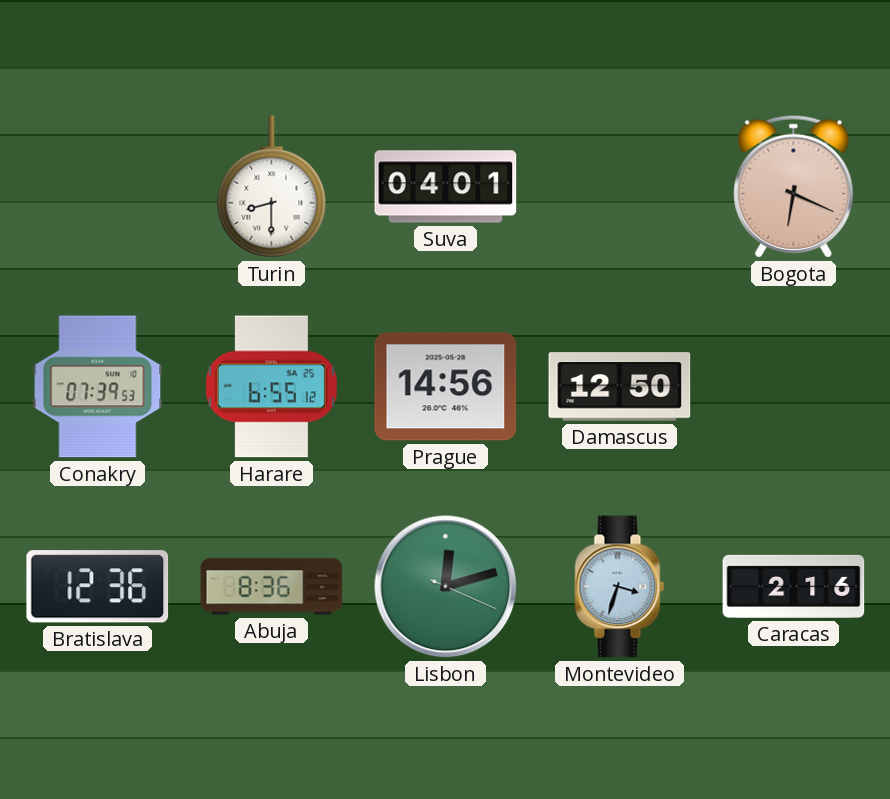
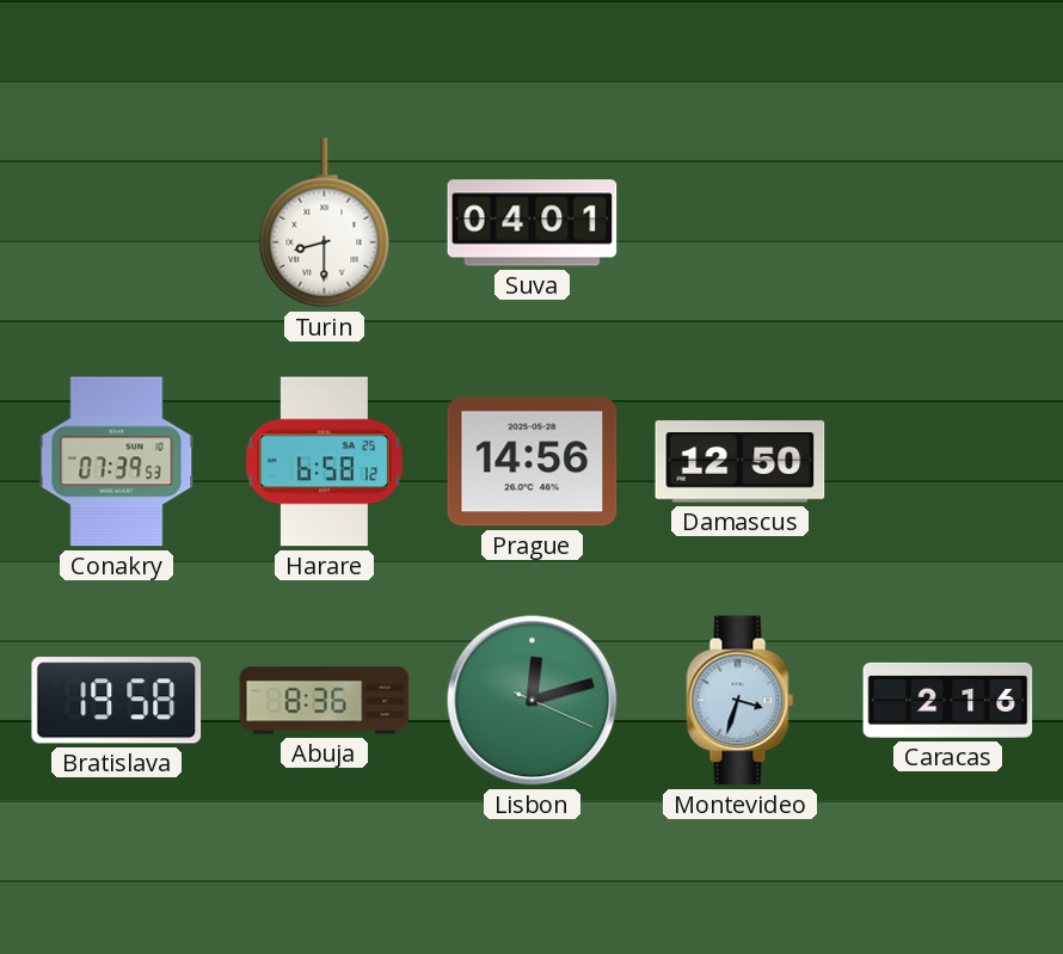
Bogota: 6:19 -> none (794, 186)
Harare: 6:55 -> 6:58 (324, 462)
Bratislava: 12:36 -> 19:58 (117, 701)
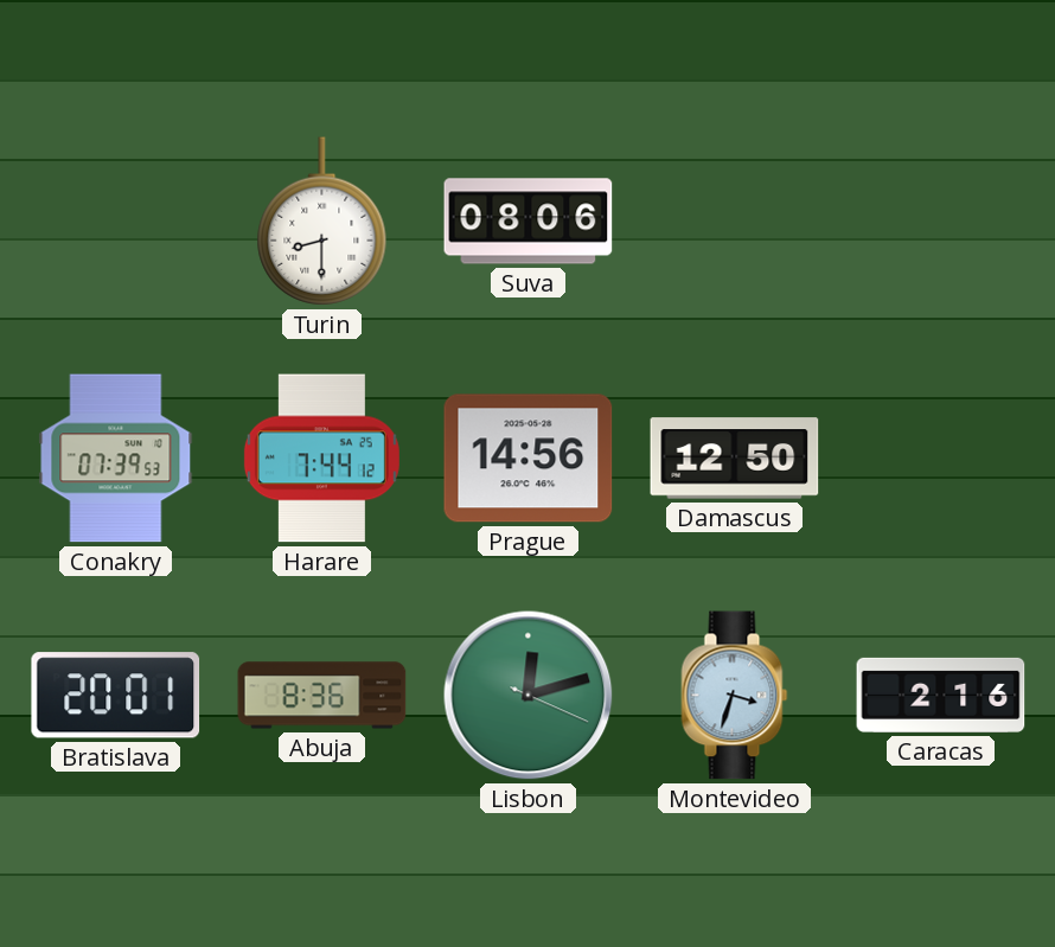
Suva: 04:01 -> 08:06 (529, 222)
Harare: 6:58 -> 7:44 (321, 459)
Bratislava: 19:58 -> 20:01 (116, 696)
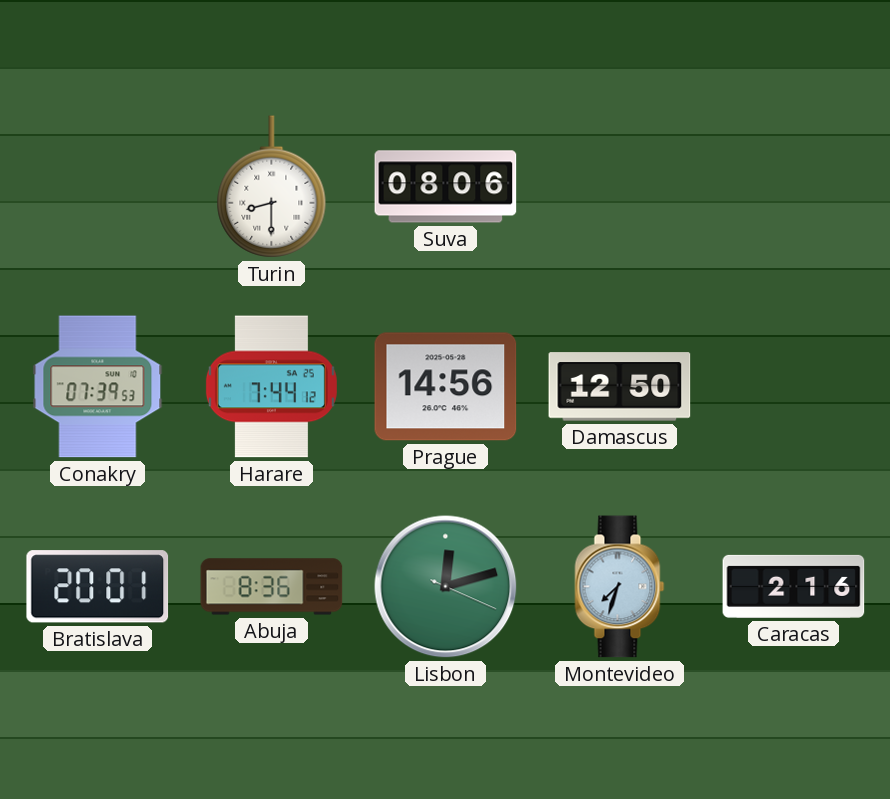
Montevideo: 3:33 -> 7:33 (620, 587)
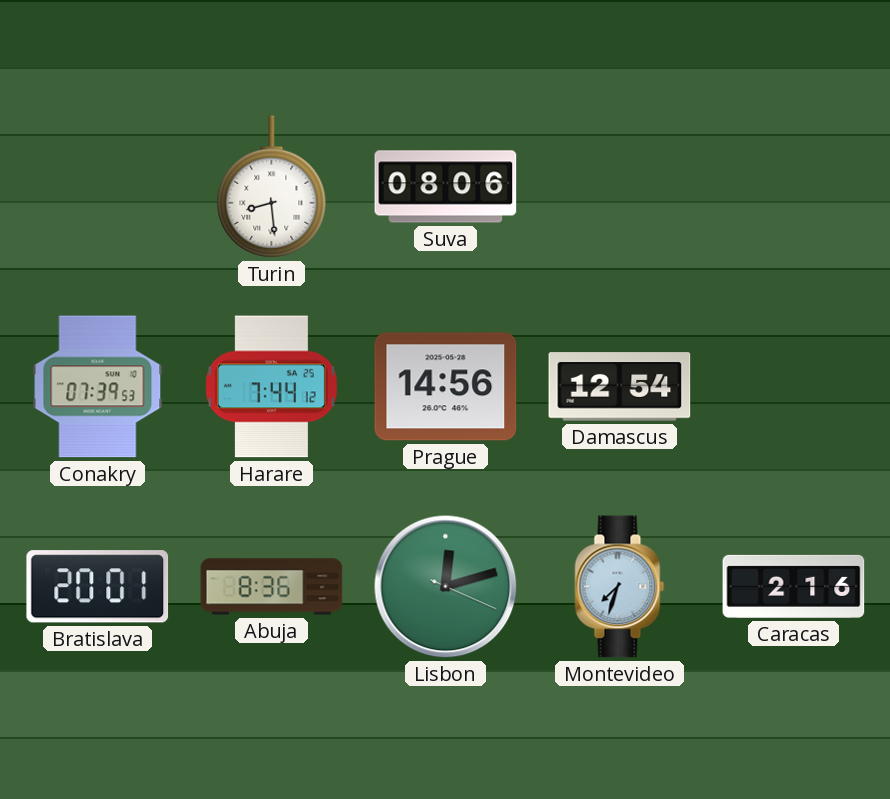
Turin: 8:30 -> 8:29 (272, 187)
Damascus: 12:50 -> 12:54 (620, 387)
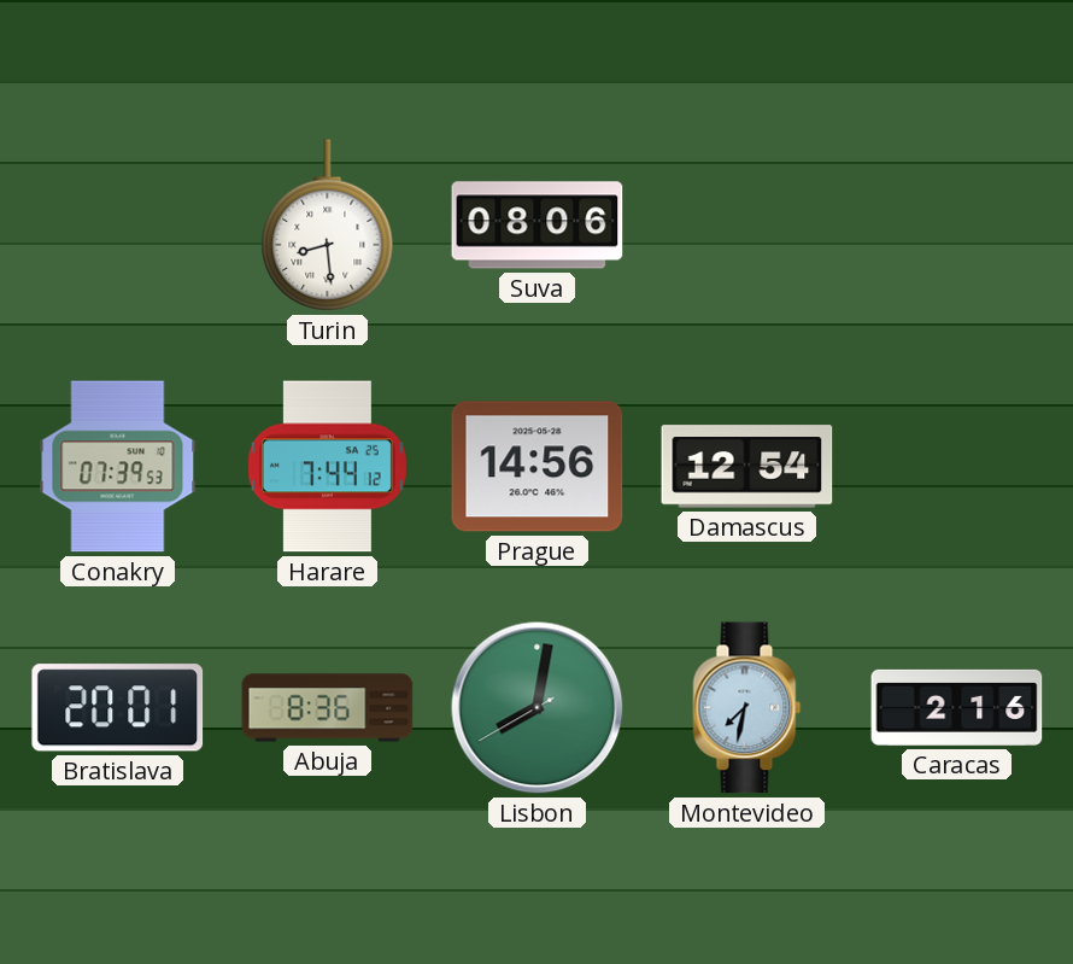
Lisbon: 12:12 -> 8:01 (538, 708)
Montevideo: 7:33 -> 7:32 (747, 708)
